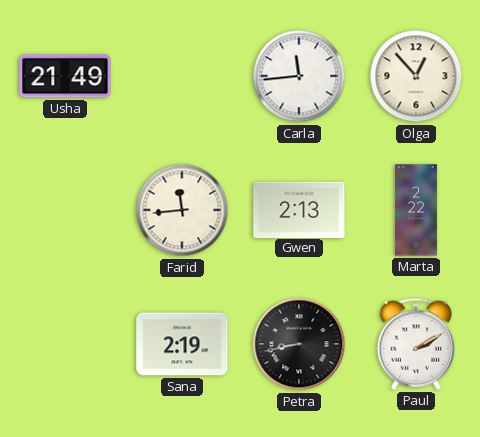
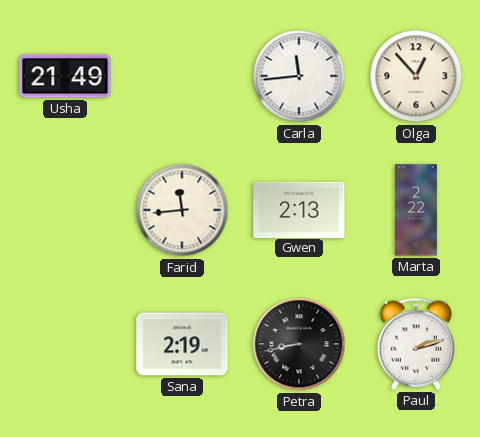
Paul: 2:10 -> 2:12 (416, 344)
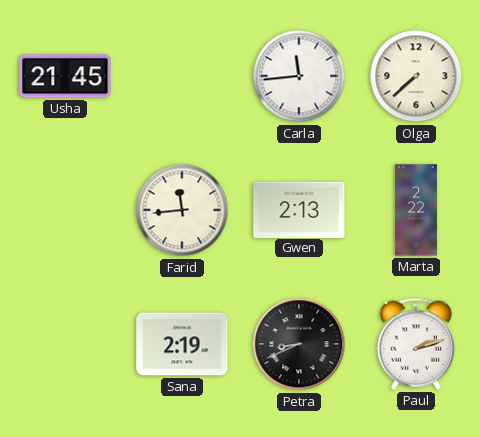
Usha: 21:49 -> 21:45 (65, 76)
Olga: 12:53 -> 7:38 (416, 76)
Petra: 8:43 -> 8:41 (299, 344)
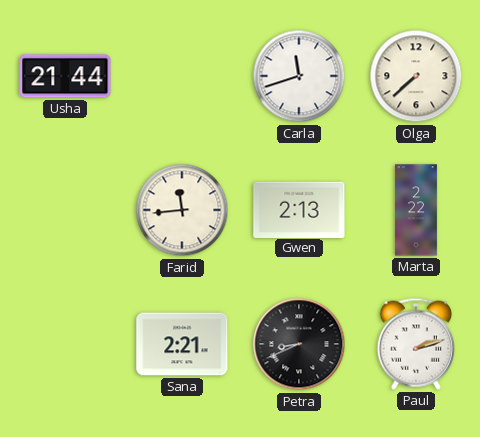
Usha: 21:45 -> 21:44 (65, 76)
Carla: 11:44 -> 11:42 (299, 76)
Sana: 2:19 -> 2:21 (182, 344)
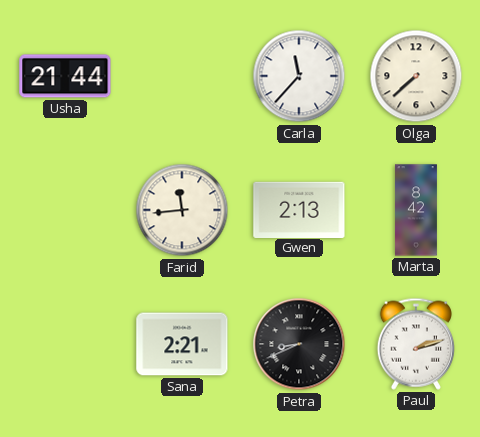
Carla: 11:42 -> 11:37 (299, 76)
Marta: 2:22 -> 8:42 (416, 210)
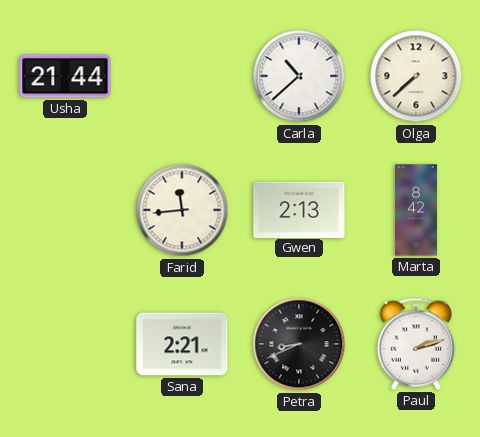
Carla: 11:37 -> 10:38 (299, 76)
